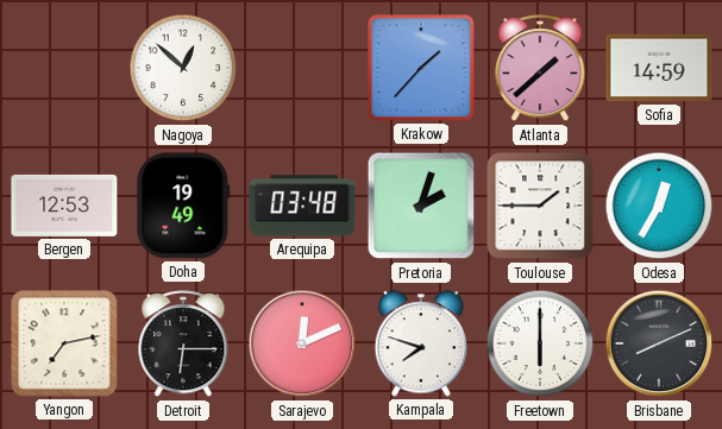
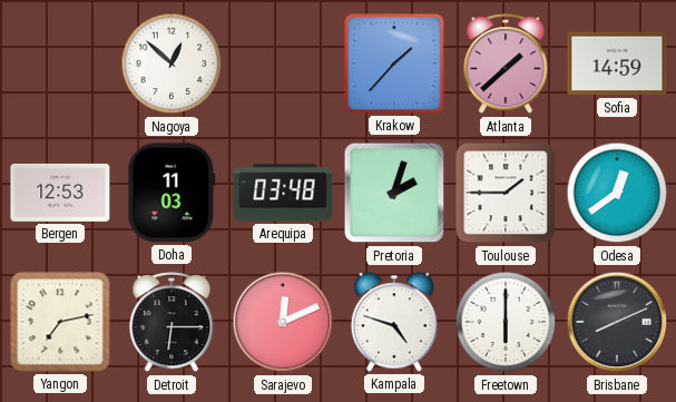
Doha: 19:49 -> 11:03 (172, 193)
Odesa: 12:35 -> 12:39 (617, 193)
Kampala: 7:48 -> 4:48 (394, 322)
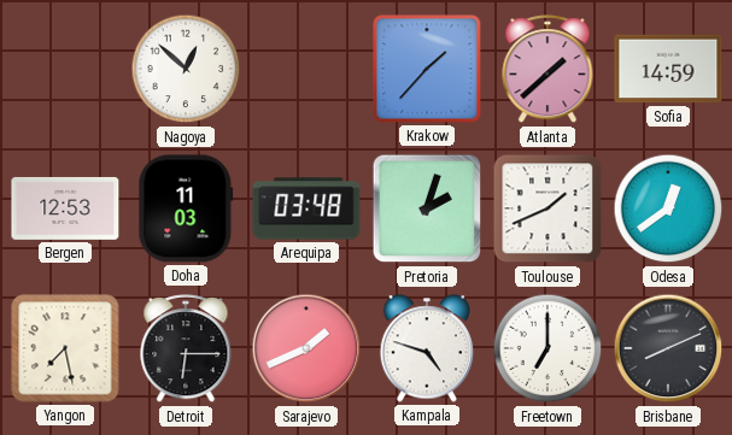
Toulouse: 1:45 -> 1:41 (547, 208)
Yangon: 7:13 -> 7:28 (65, 348)
Sarajevo: 12:11 -> 1:41 (306, 348)
Freetown: 6:00 -> 7:00 (547, 348)
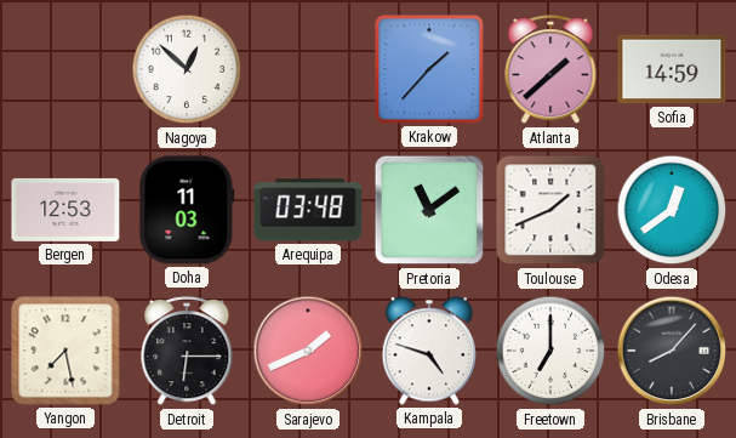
Pretoria: 2:03 -> 11:09 (429, 210)
Brisbane: 8:11 -> 8:07 (672, 351)
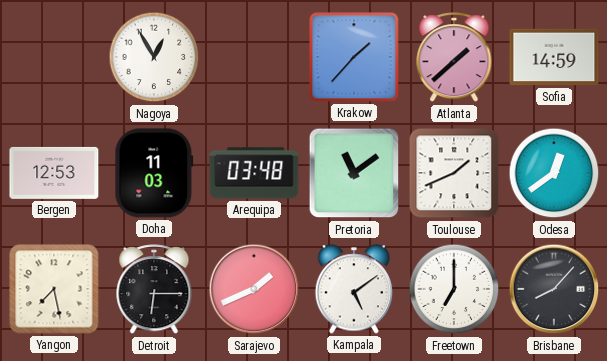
Nagoya: 12:52 -> 12:55 (154, 57)
Kampala: 4:48 -> 5:09 (354, 289)
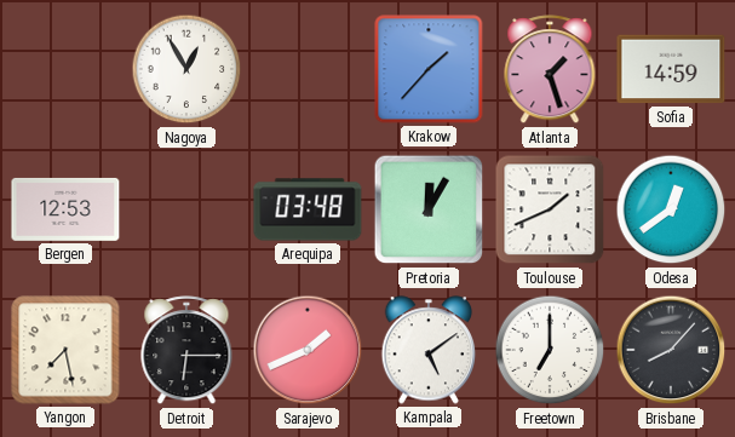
Atlanta: 1:38 -> 1:27 (550, 70)
Doha: 11:03 -> none (154, 173)
Pretoria: 11:09 -> 12:05 (429, 209)
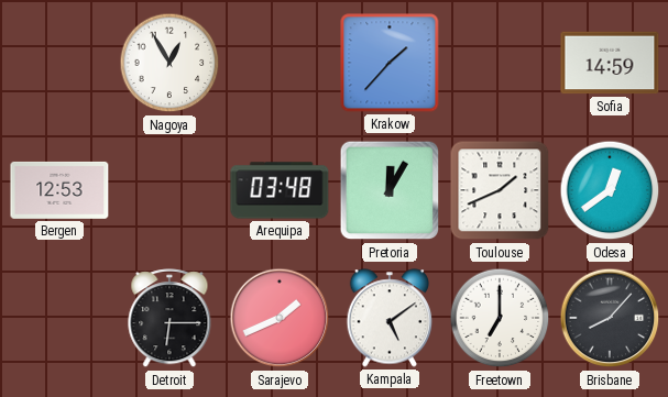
Atlanta: 1:27 -> none (550, 70)
Yangon: 7:28 -> none (65, 350)
